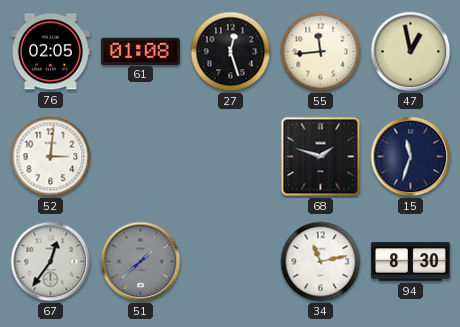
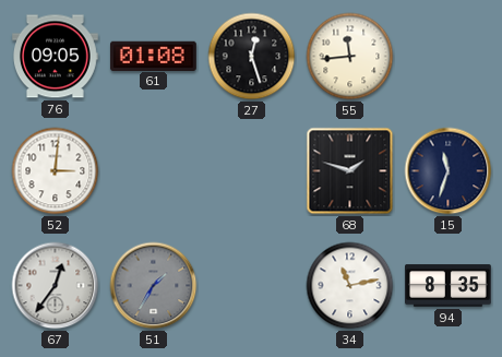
76: 02:05 -> 09:05 (56, 57)
47: 12:58 -> none (411, 52)
51: 1:38 -> 1:35 (154, 286)
94: 8:30 -> 8:35 (449, 286)
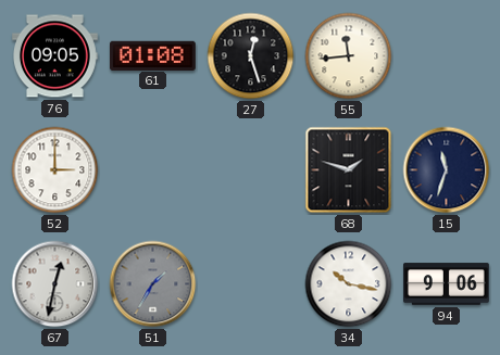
52: 3:01 -> 3:00 (55, 170)
67: 12:36 -> 12:32 (55, 284)
34: 11:13 -> 10:17 (349, 284)
94: 8:35 -> 9:06 (447, 284)
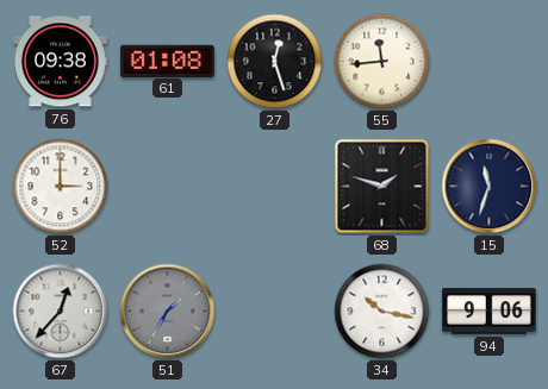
76: 09:05 -> 09:38 (61, 62)
67: 12:32 -> 12:37 (61, 312)
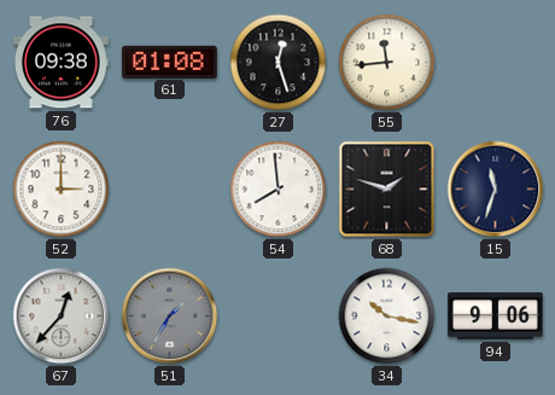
54: none -> 7:59 (279, 190)
